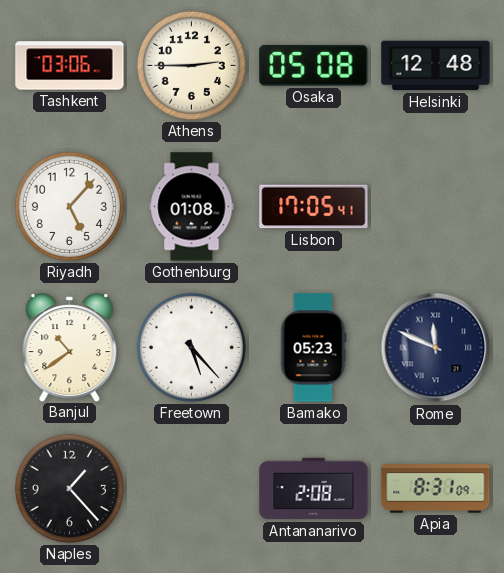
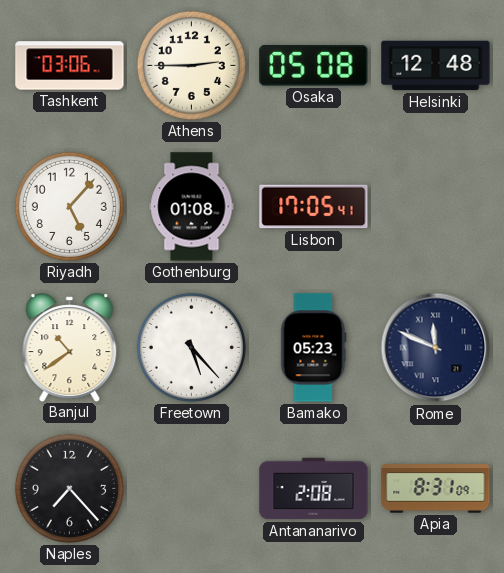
Naples: 1:23 -> 7:23 (69, 488)
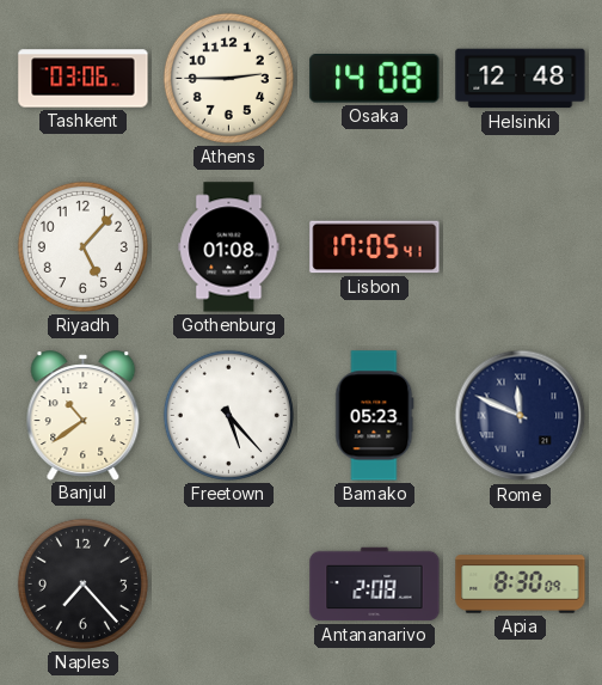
Osaka: 05:08 -> 14:08 (375, 79)
Apia: 8:31 -> 8:30 (521, 585)
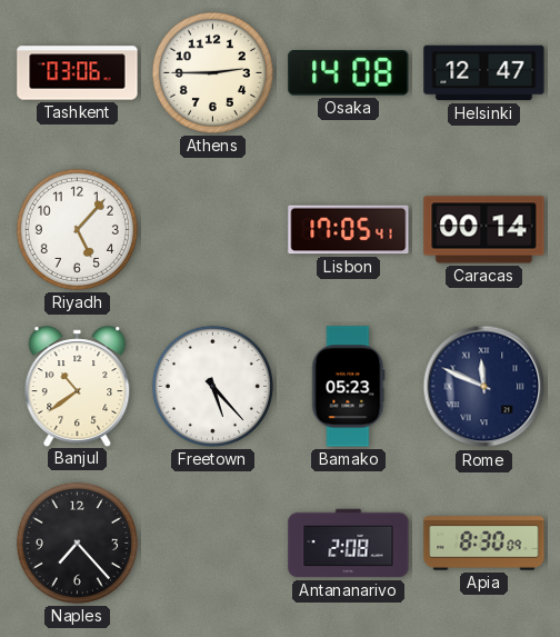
Helsinki: 12:48 -> 12:47 (484, 73)
Gothenburg: 01:08 -> none (229, 247)
Caracas: none -> 00:14 (484, 230)
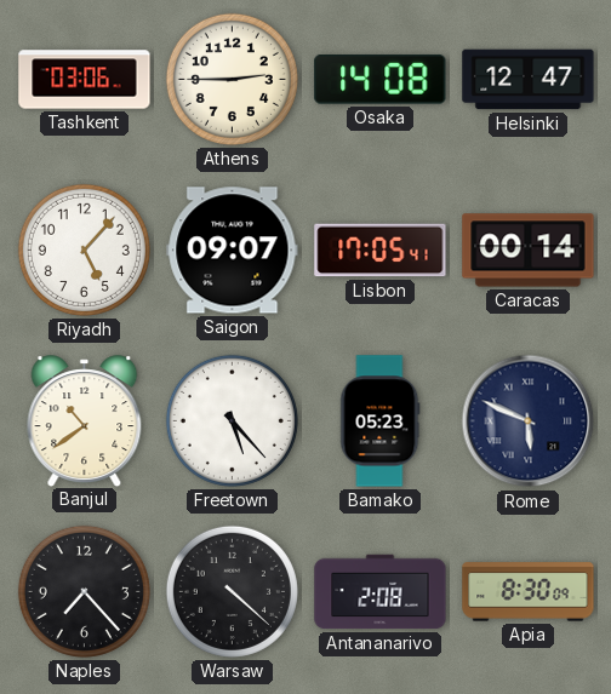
Saigon: none -> 09:07 (233, 251)
Rome: 11:49 -> 5:49 (529, 421)
Warsaw: none -> 4:22 (232, 591)
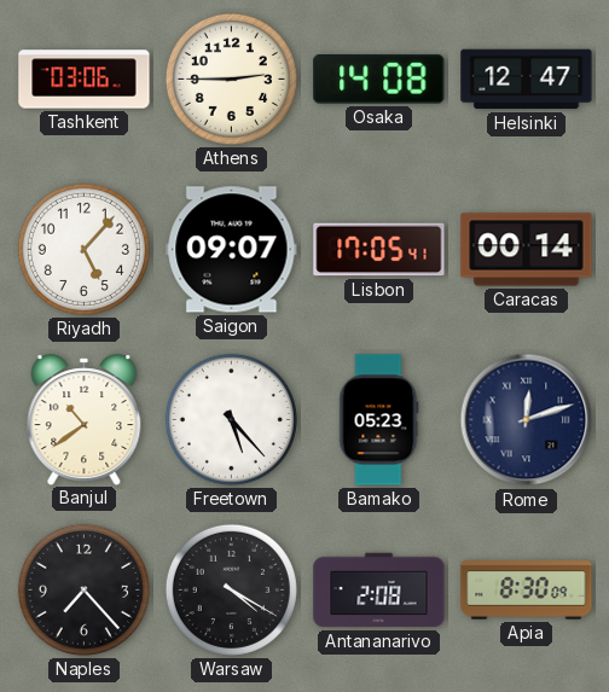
Rome: 5:49 -> 12:12 (527, 420)
Warsaw: 4:22 -> 4:20 (231, 589)
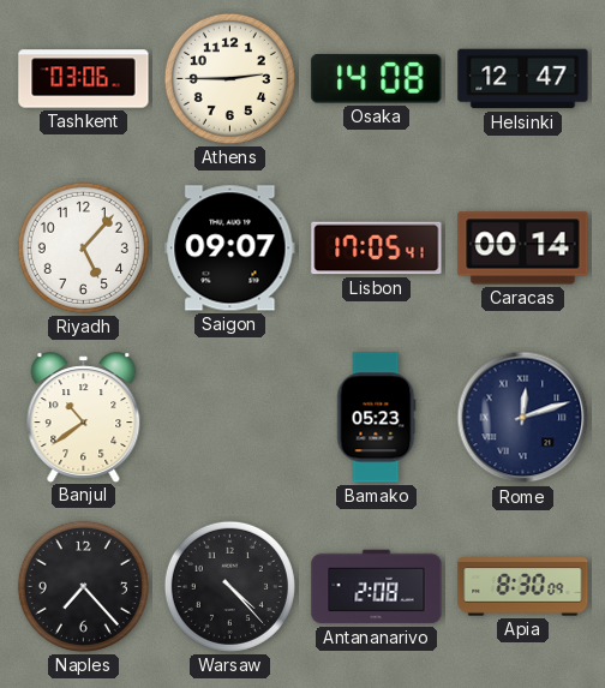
Freetown: 5:23 -> none (231, 419)
Warsaw: 4:20 -> 4:23 (229, 586)
